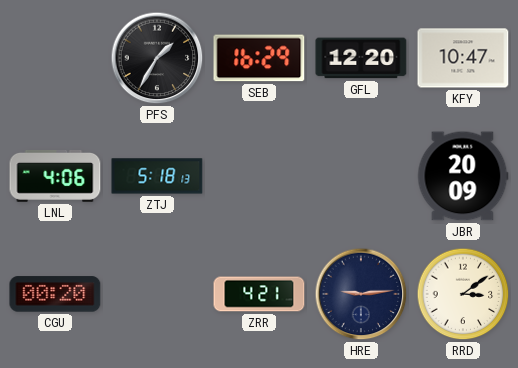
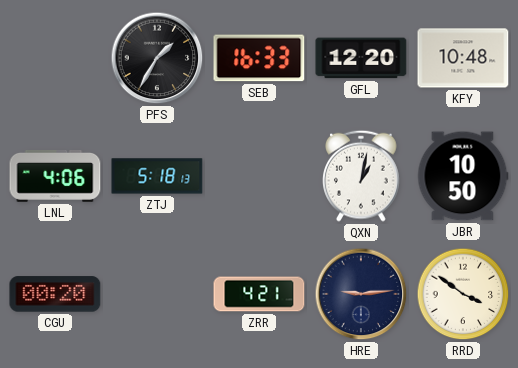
SEB: 16:29 -> 16:33 (259, 58)
KFY: 10:47 -> 10:48 (463, 58)
QXN: none -> 1:02 (362, 176)
JBR: 20:09 -> 10:50 (463, 176)
RRD: 3:09 -> 3:51 (463, 294)
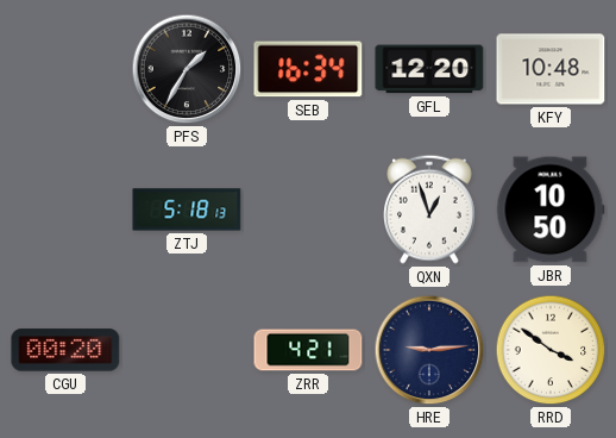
SEB: 16:33 -> 16:34 (308, 69)
LNL: 4:06 -> none (55, 176)
QXN: 1:02 -> 12:57 (430, 209)
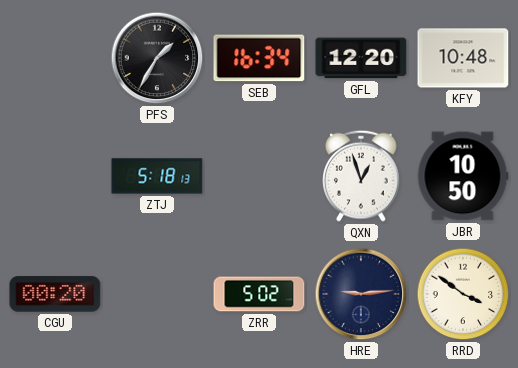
ZRR: 4:21 -> 5:02 (259, 294)
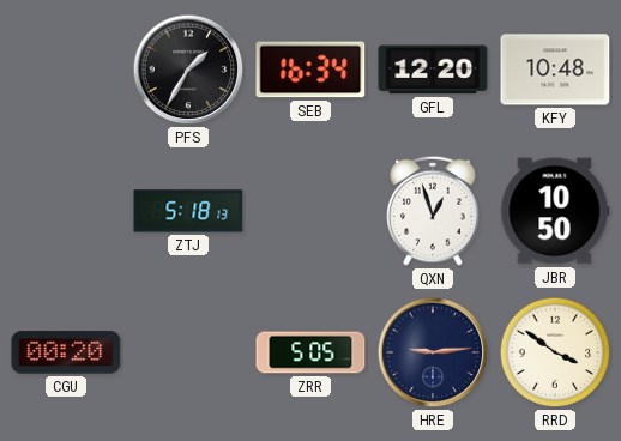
ZRR: 5:02 -> 5:05 (310, 352)
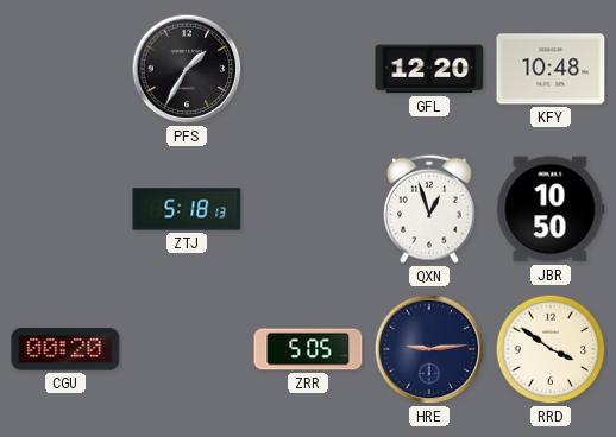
SEB: 16:34 -> none (310, 70)
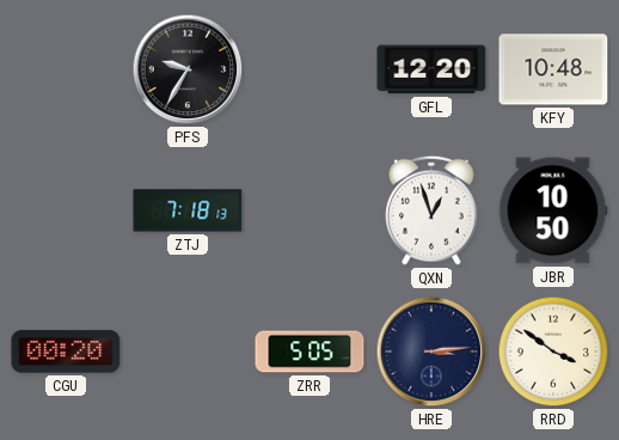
PFS: 1:35 -> 9:35 (188, 69)
ZTJ: 5:18 -> 7:18 (188, 210)
HRE: 9:14 -> 3:14 (431, 352)
